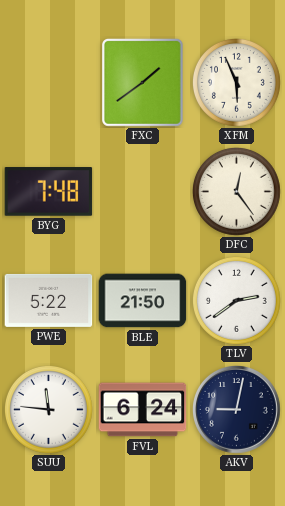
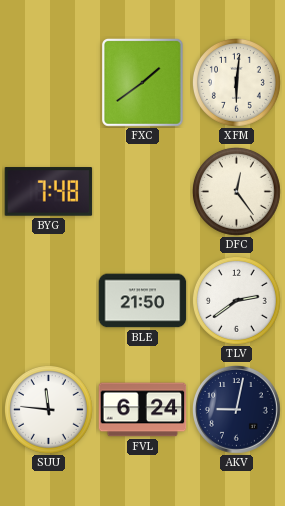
XFM: 5:56 -> 6:01 (237, 83)
PWE: 5:22 -> none (49, 300)
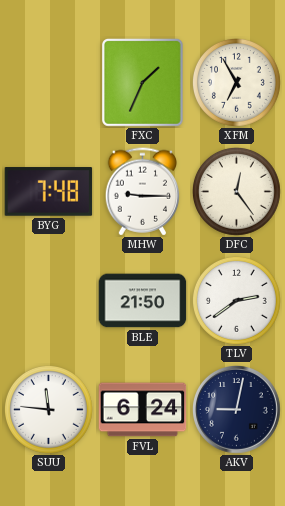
FXC: 1:39 -> 1:34 (142, 83)
XFM: 6:01 -> 6:55 (237, 83)
MHW: none -> 9:15 (142, 192)
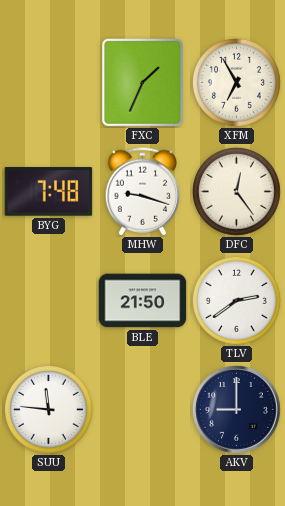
MHW: 9:15 -> 9:18 (142, 192)
FVL: 6:24 -> none (143, 410)
AKV: 9:02 -> 9:00 (237, 410)
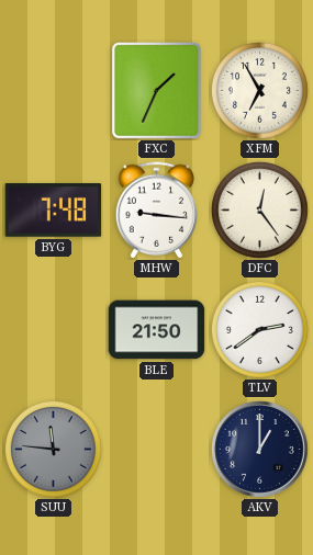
MHW: 9:18 -> 9:16 (156, 211)
SUU dial: white -> grey (54, 450)
AKV: 9:00 -> 1:00 (260, 450)
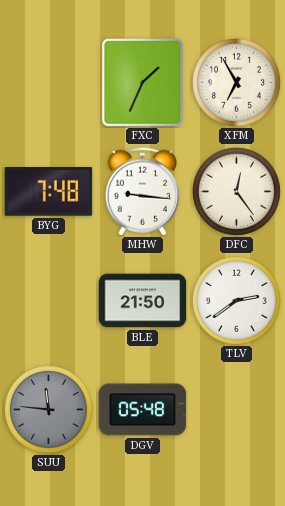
DGV: none -> 05:48 (143, 410)
AKV: 1:00 -> none (260, 450)
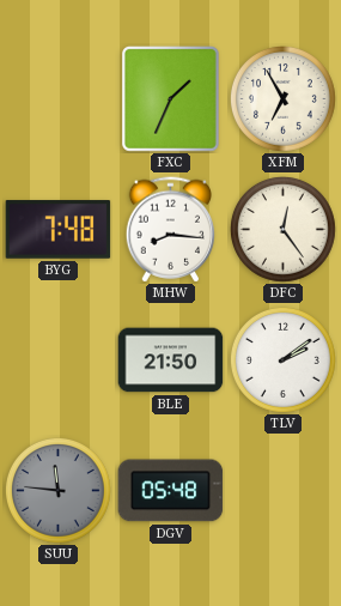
MHW: 9:16 -> 8:16 (170, 230)
TLV: 2:39 -> 2:09 (284, 360)
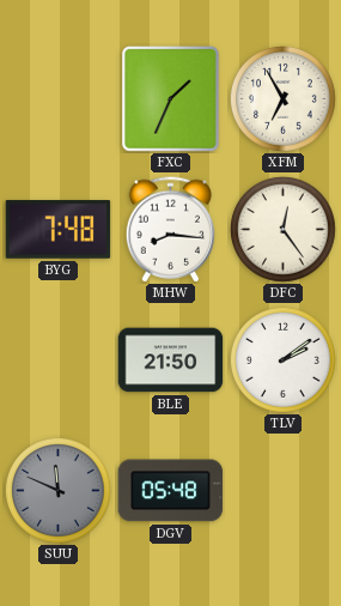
SUU: 11:46 -> 11:49 (59, 491)
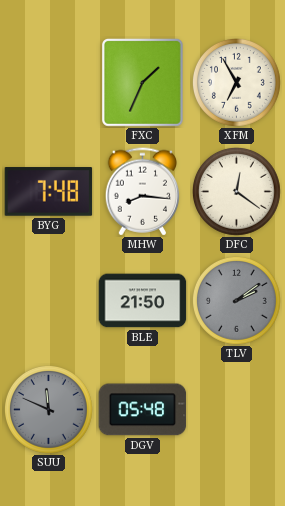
DFC: 12:24 -> 12:21 (237, 192)
TLV dial: white -> grey (237, 301)
